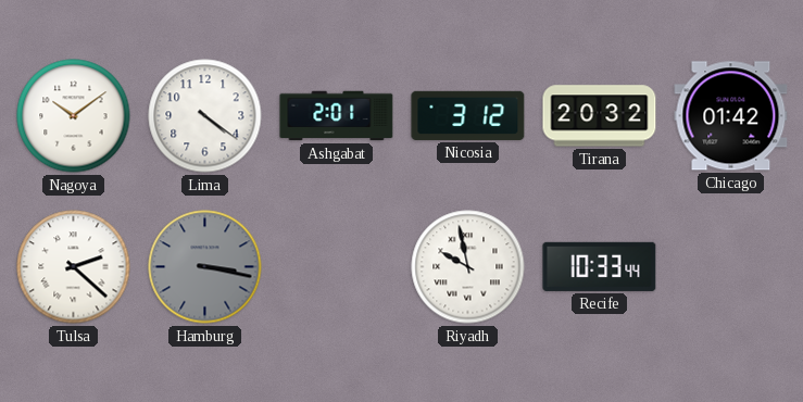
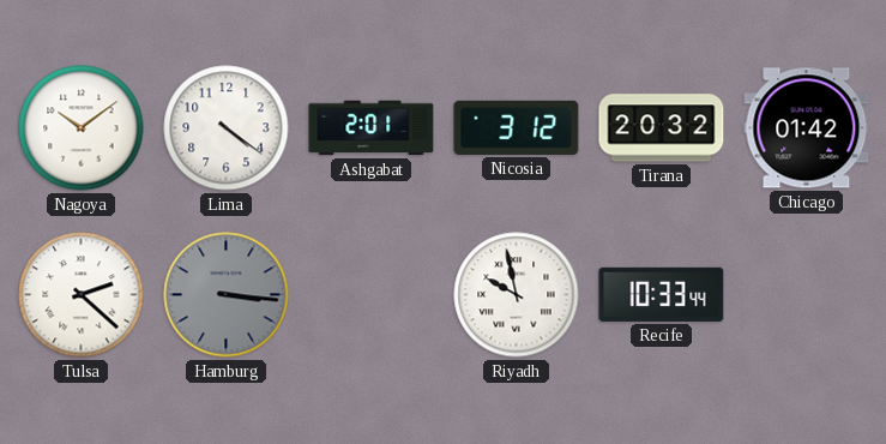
Hamburg: 3:17 -> 3:16 (227, 295)
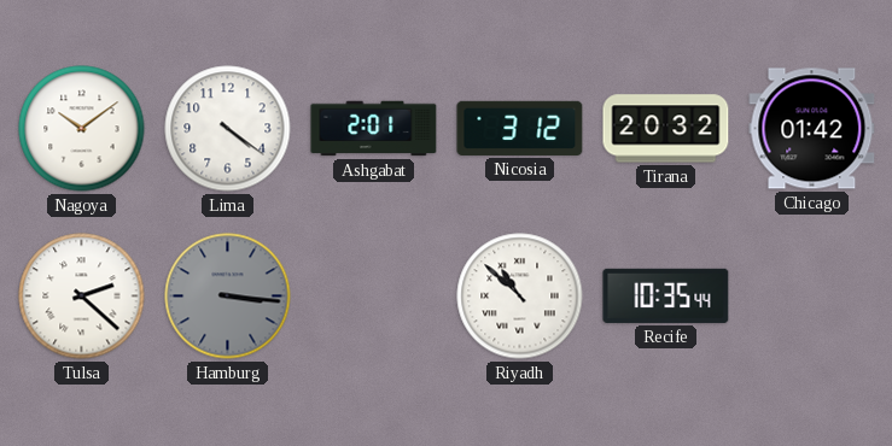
Riyadh: 9:58 -> 10:52 (520, 297)
Recife: 10:33 -> 10:35 (666, 295)
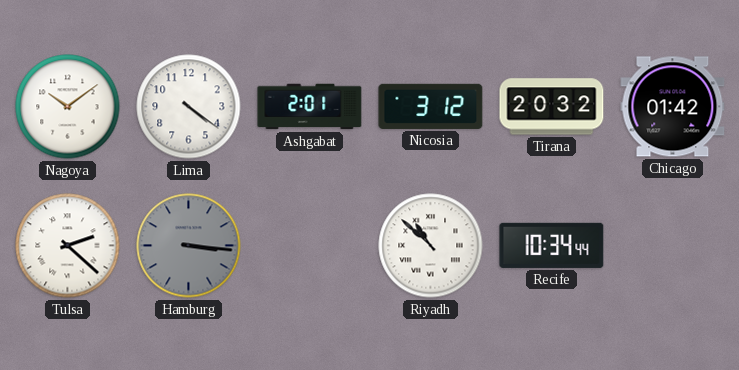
Recife: 10:35 -> 10:34 (552, 245)
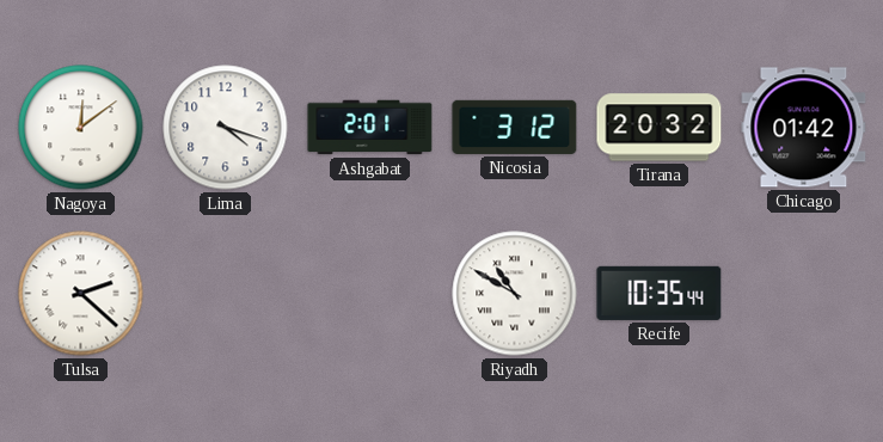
Nagoya: 10:09 -> 12:09 (81, 128)
Lima: 4:21 -> 4:18 (226, 128)
Hamburg: 3:16 -> none (189, 246)
Riyadh: 10:52 -> 10:50 (515, 294)
Recife: 10:34 -> 10:35 (660, 293)
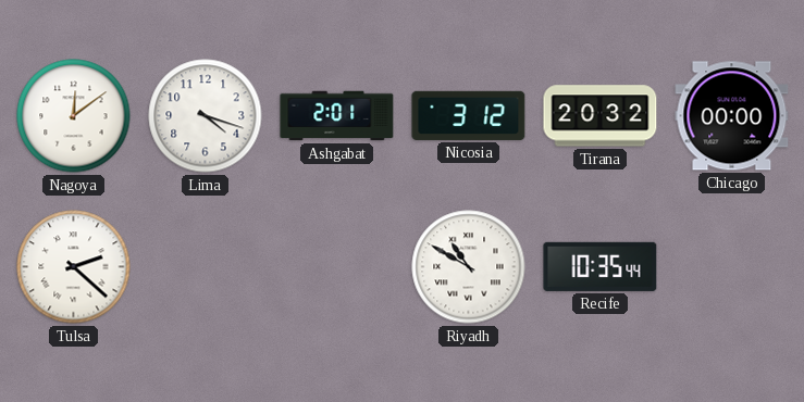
Chicago: 01:42 -> 00:00 (732, 116)
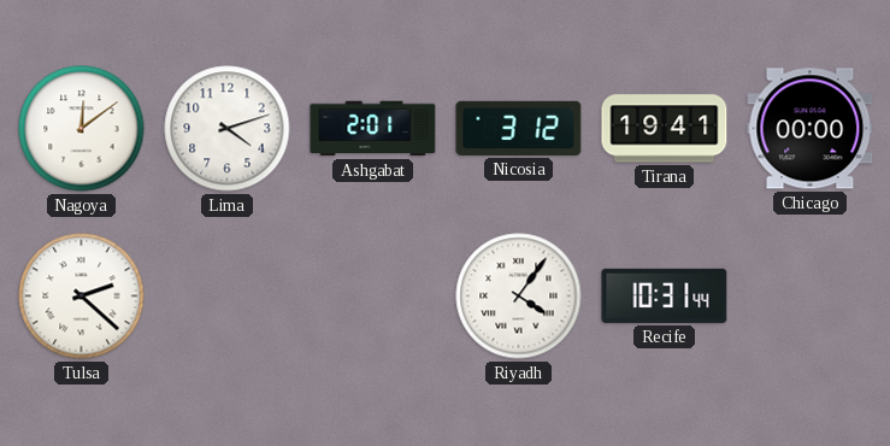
Lima: 4:18 -> 4:12 (228, 129)
Tirana: 20:32 -> 19:41 (665, 129)
Riyadh: 10:50 -> 4:06 (519, 297)
Recife: 10:35 -> 10:31 (665, 295)
